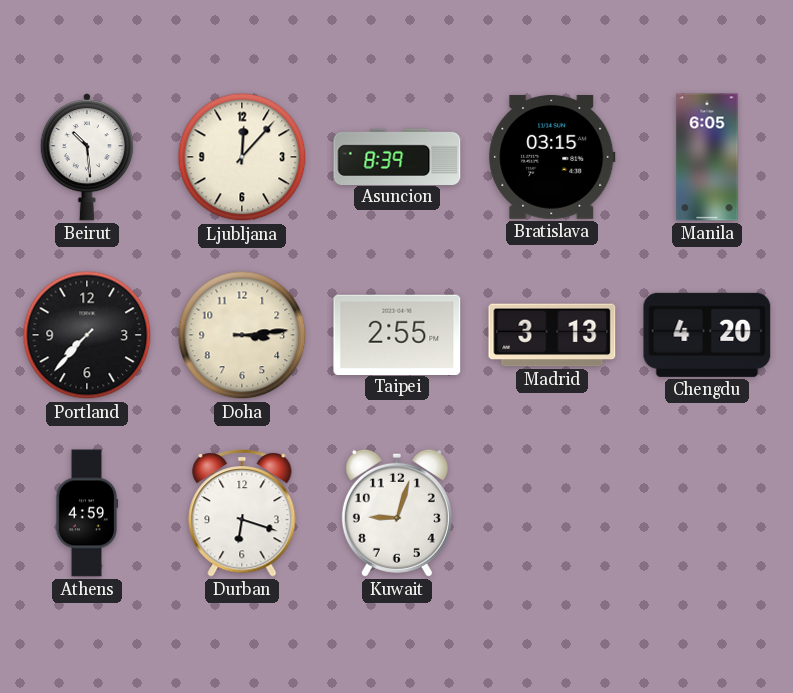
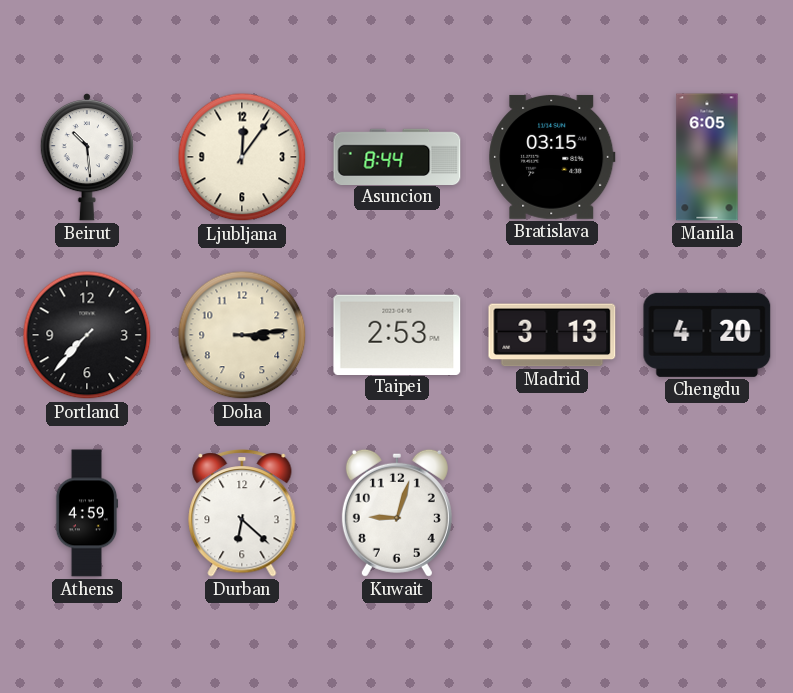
Ljubljana: 12:07 -> 12:06 (242, 157)
Asuncion: 8:39 -> 8:44 (397, 156)
Taipei: 2:55 -> 2:53 (397, 334)
Durban: 6:18 -> 6:22 (242, 514)
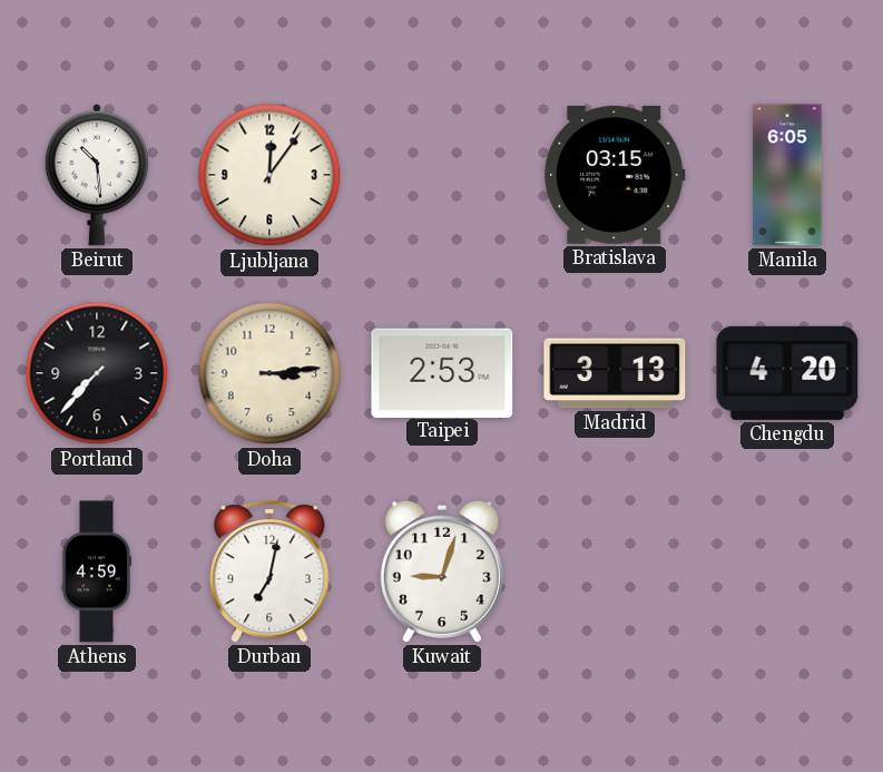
Asuncion: 8:44 -> none (397, 156)
Durban: 6:22 -> 7:02 (269, 573)
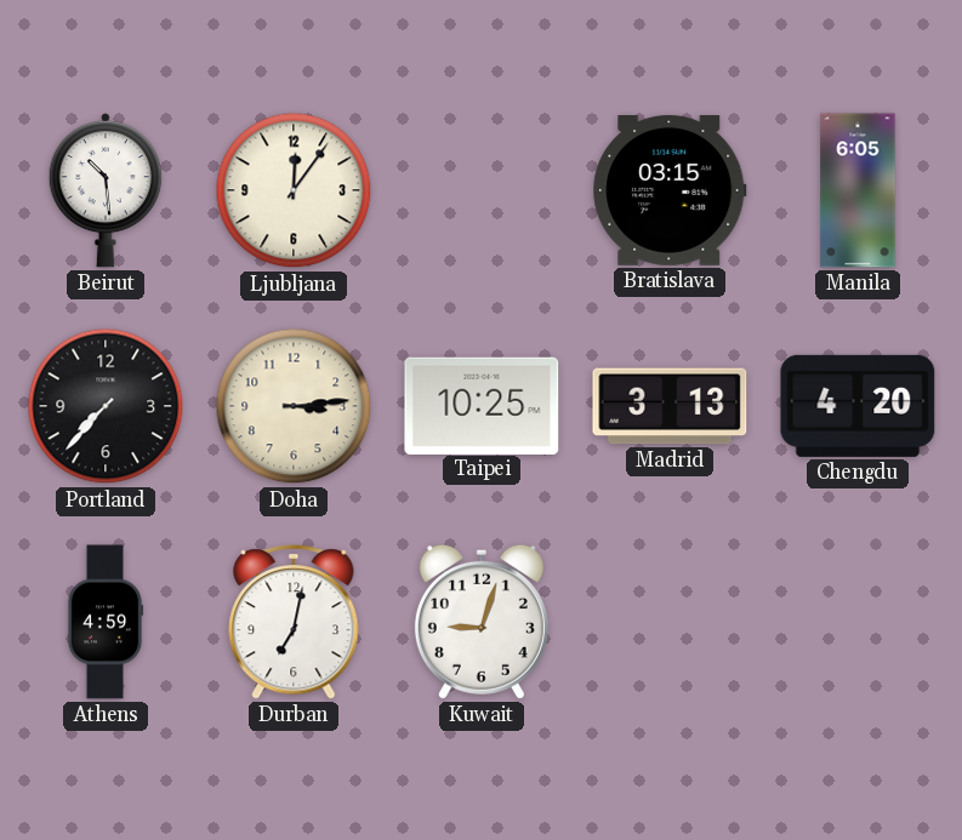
Taipei: 2:53 -> 10:25 (482, 405)
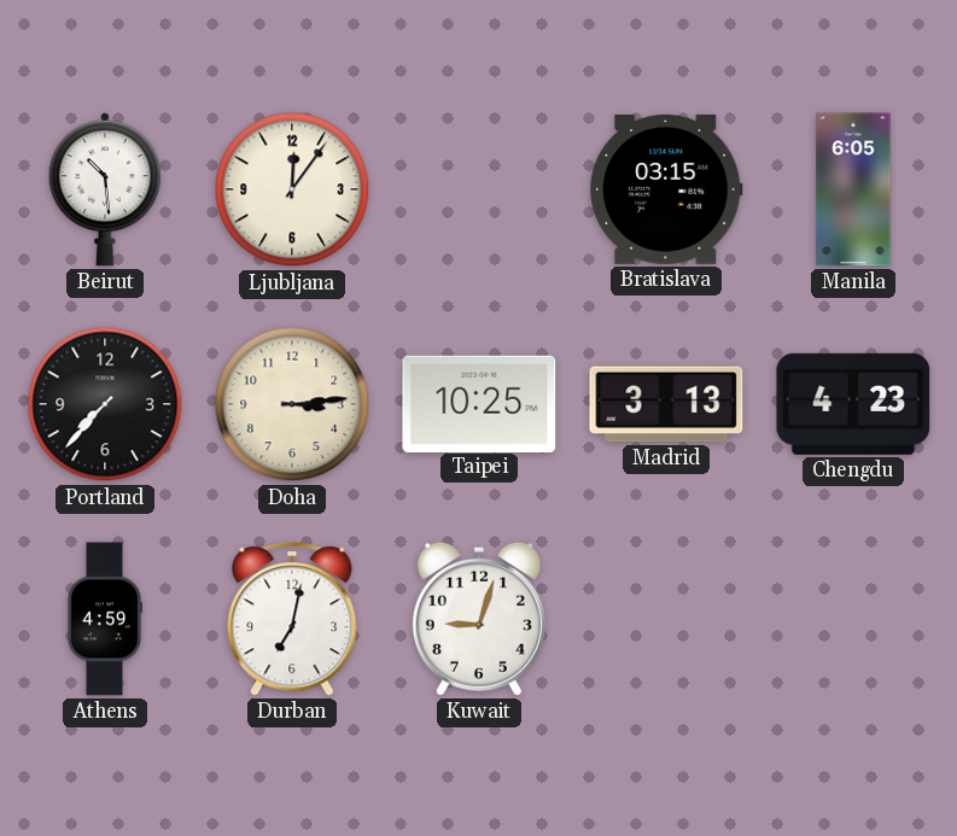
Chengdu: 4:20 -> 4:23 (853, 404)
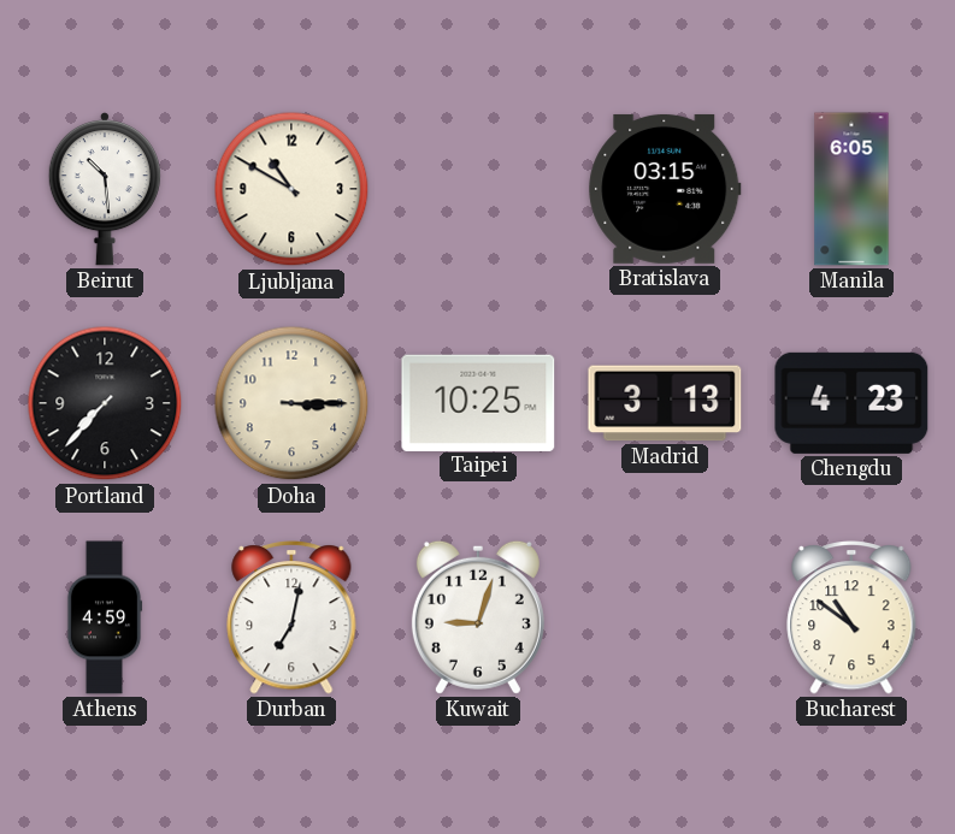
Ljubljana: 12:06 -> 10:50 (291, 189)
Doha: 3:14 -> 3:15 (291, 403)
Bucharest: none -> 10:51 (851, 619)
